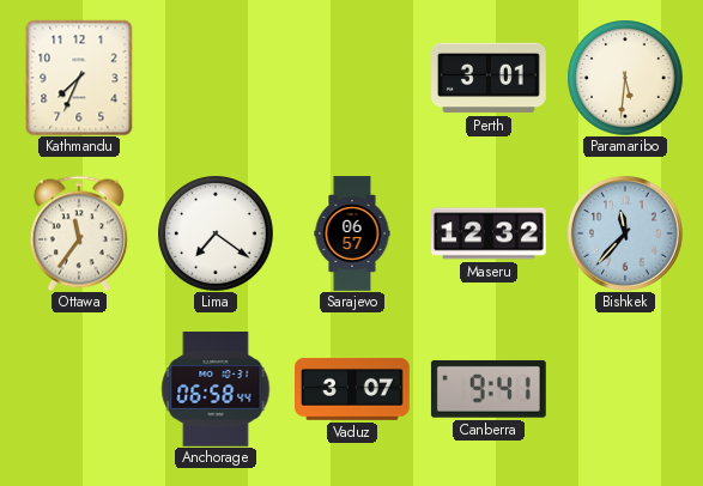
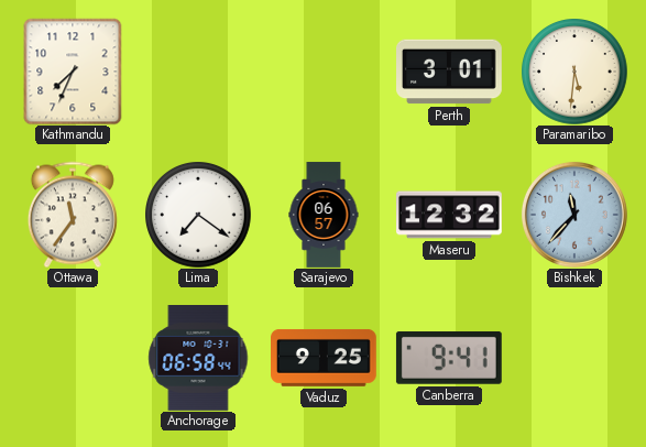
Vaduz: 3:07 -> 9:25 (325, 358)
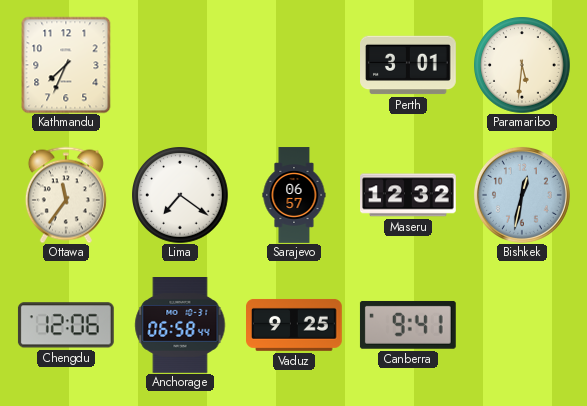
Bishkek: 11:37 -> 12:32 (522, 195)
Chengdu: none -> 12:06 (66, 325)
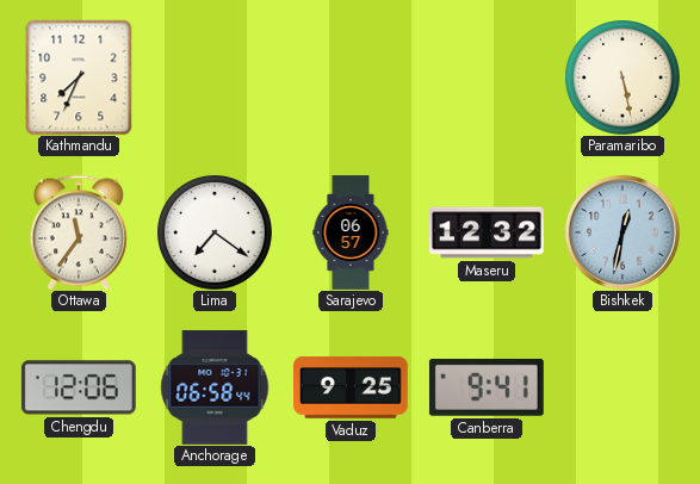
Perth: 3:01 -> none (409, 65)
Paramaribo: 5:31 -> 5:28 (622, 77)
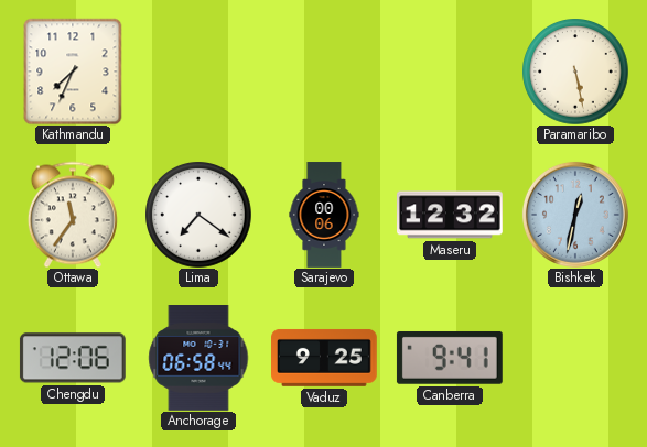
Sarajevo: 06:57 -> 00:06 (324, 215)
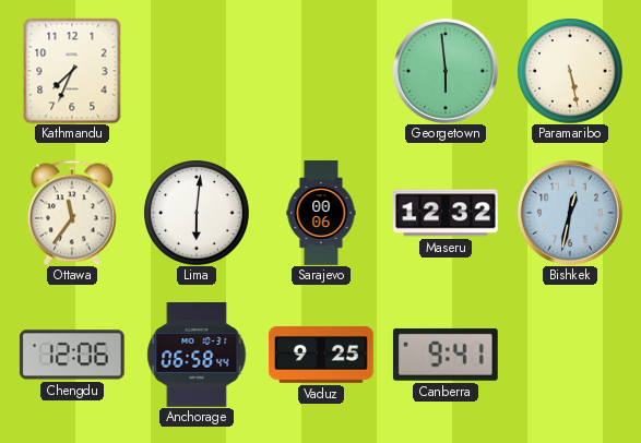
Georgetown: none -> 5:59 (446, 71)
Lima: 7:21 -> 6:01 (197, 213)
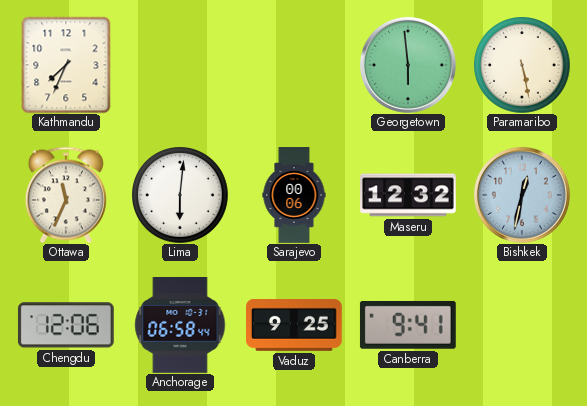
Ottawa: 11:36 -> 11:34 (66, 195)
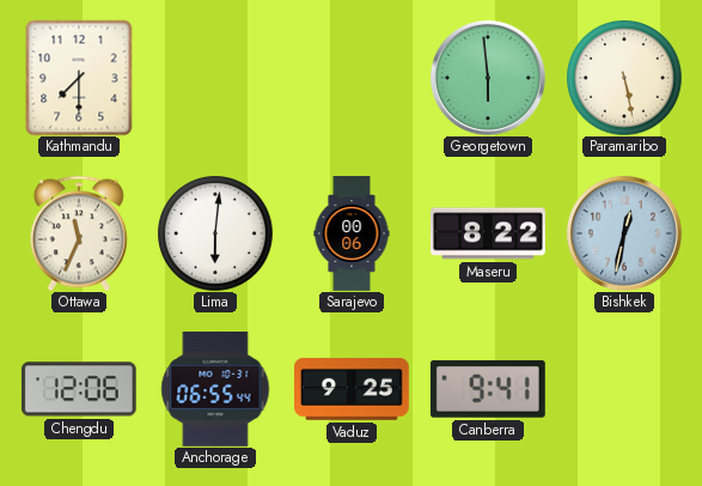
Kathmandu: 7:34 -> 7:30 (79, 78)
Maseru: 12:32 -> 8:22 (489, 233)
Anchorage: 06:58 -> 06:55 (215, 390)
